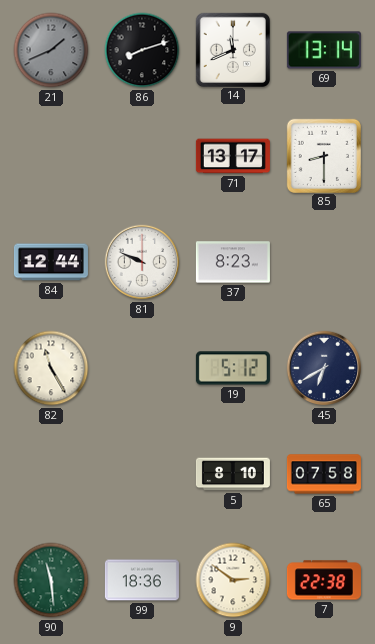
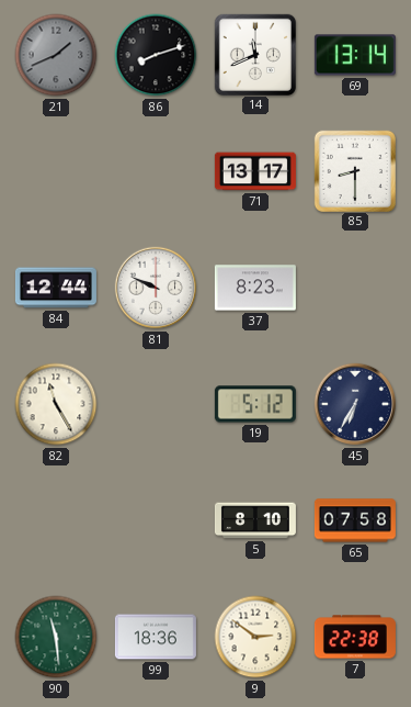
45: 6:40 -> 6:35 (355, 404)
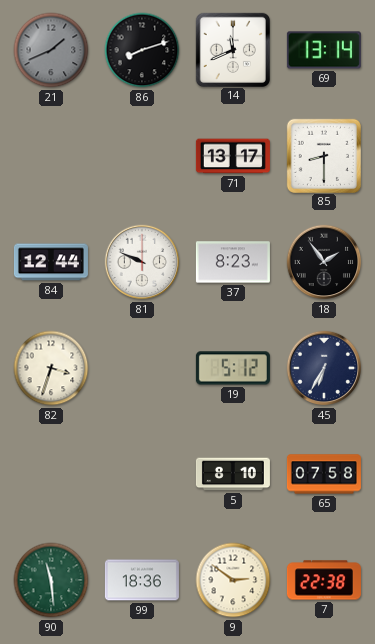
18: none -> 1:54 (324, 262)
82: 11:25 -> 3:33 (51, 368)
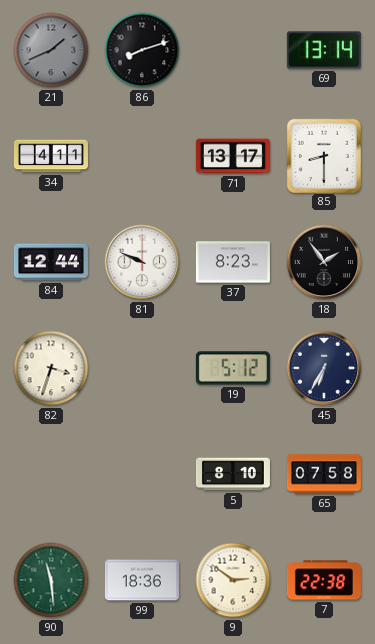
14: 11:41 -> none (232, 49)
34: none -> 4:11 (51, 156)
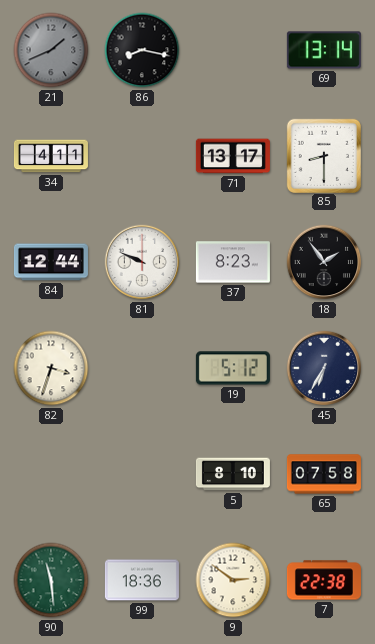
86: 8:12 -> 8:17 (142, 50)
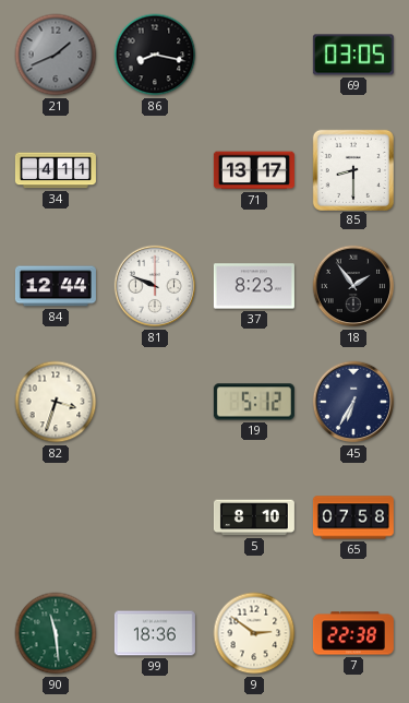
69: 13:14 -> 03:05 (353, 55)
